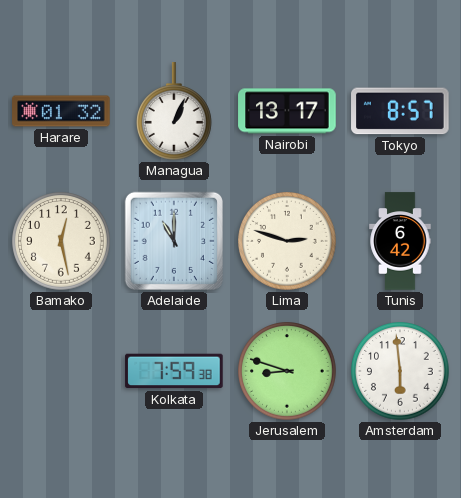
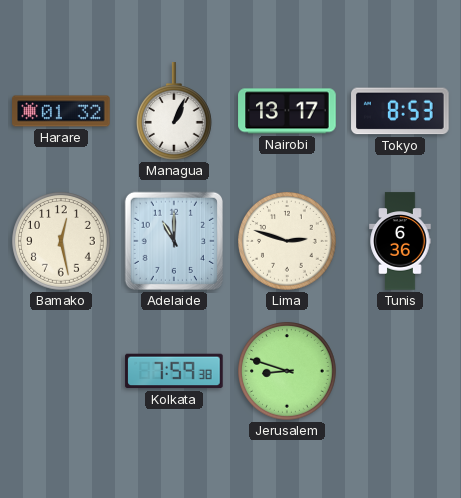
Tokyo: 8:57 -> 8:53 (400, 111)
Tunis: 6:42 -> 6:36 (400, 241)
Amsterdam: 5:59 -> none (400, 371)
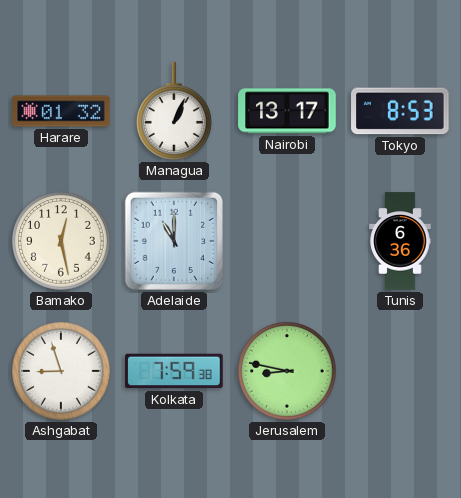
Lima: 2:48 -> none (287, 241)
Ashgabat: none -> 8:57 (61, 371)
Jerusalem: 8:48 -> 8:47 (287, 371)
